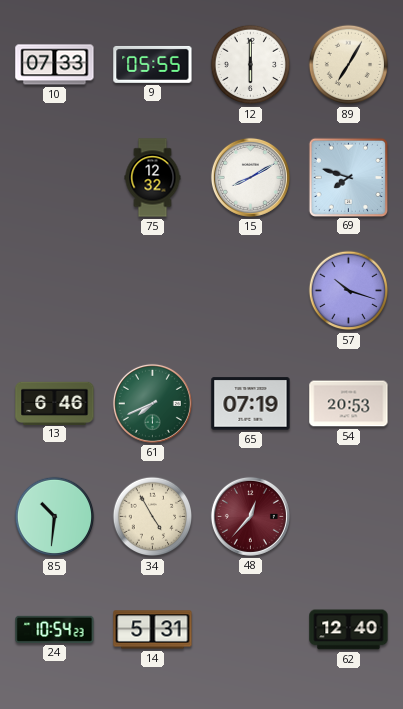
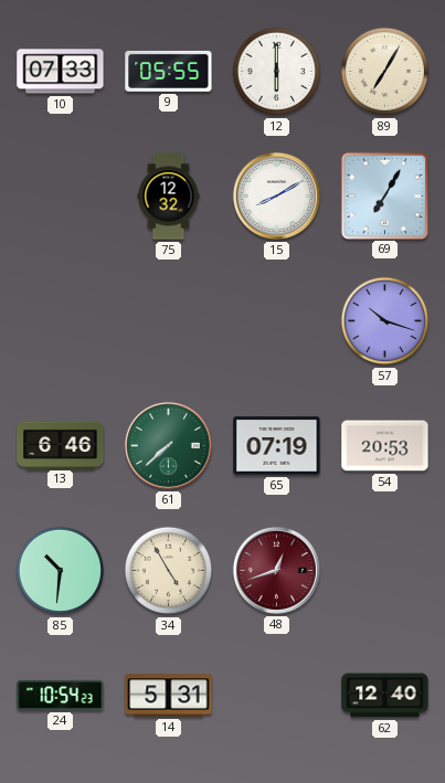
69: 7:48 -> 7:05 (384, 195)
61: 7:41 -> 7:38 (168, 445)
48: 12:37 -> 12:42 (276, 570)
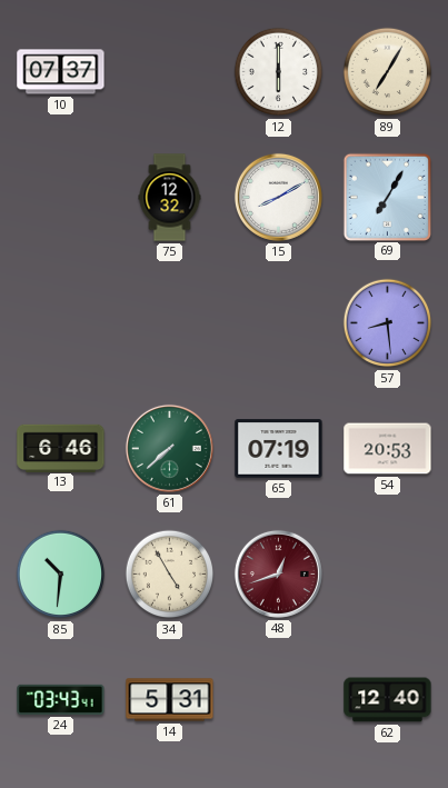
10: 07:33 -> 07:37 (61, 72)
9: 05:55 -> none (169, 71)
57: 10:18 -> 8:29 (388, 323)
24: 10:54 -> 03:43 (61, 699)
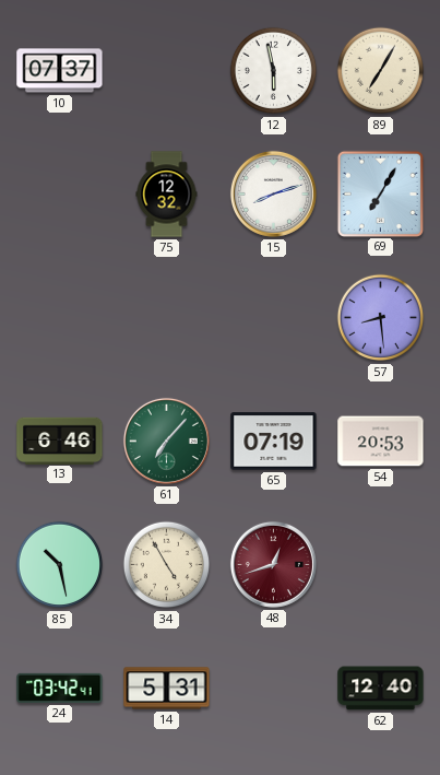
12: 6:00 -> 5:58 (274, 71)
15: 8:10 -> 8:12 (273, 193)
61: 7:38 -> 7:07 (166, 441)
85: 10:31 -> 10:28 (60, 565)
24: 03:43 -> 03:42 (60, 688)
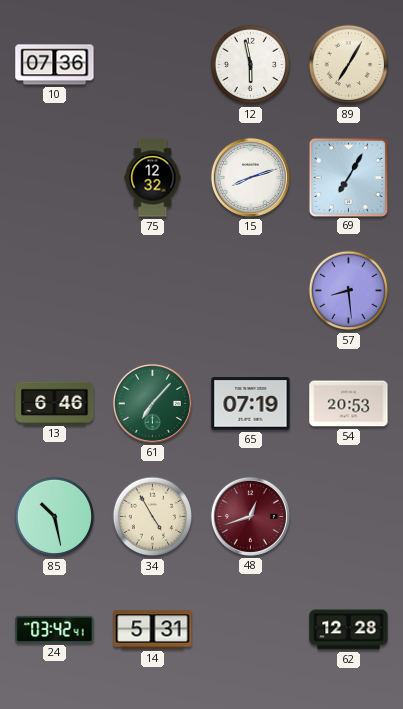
10: 07:37 -> 07:36 (55, 65)
62: 12:40 -> 12:28 (349, 630)
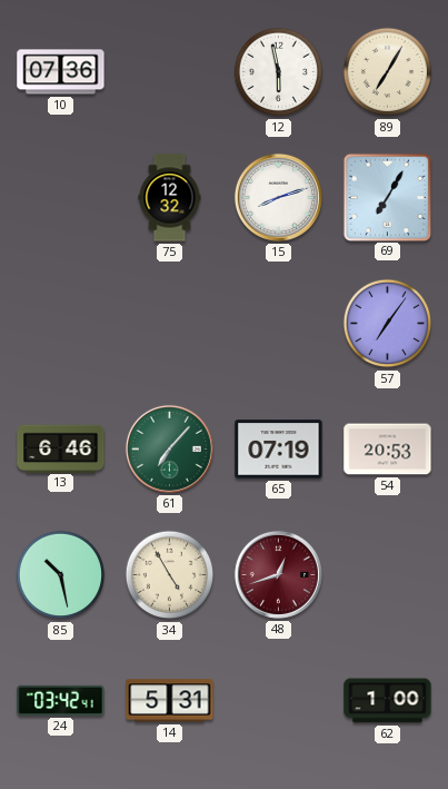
57: 8:29 -> 7:06 (388, 324)
62: 12:28 -> 1:00 (388, 701)
